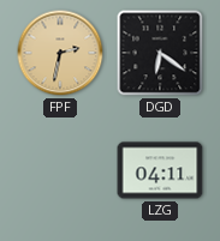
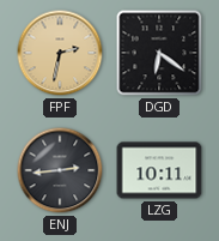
ENJ: none -> 2:44 (60, 170)
LZG: 04:11 -> 10:11 (159, 170)
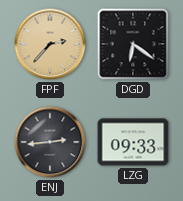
FPF: 2:32 -> 2:37 (50, 44)
LZG: 10:11 -> 09:33 (133, 142)
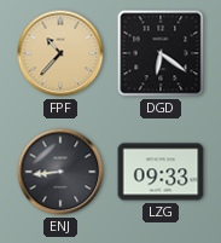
FPF: 2:37 -> 10:37 (60, 53)
ENJ: 2:44 -> 8:44 (60, 172)
